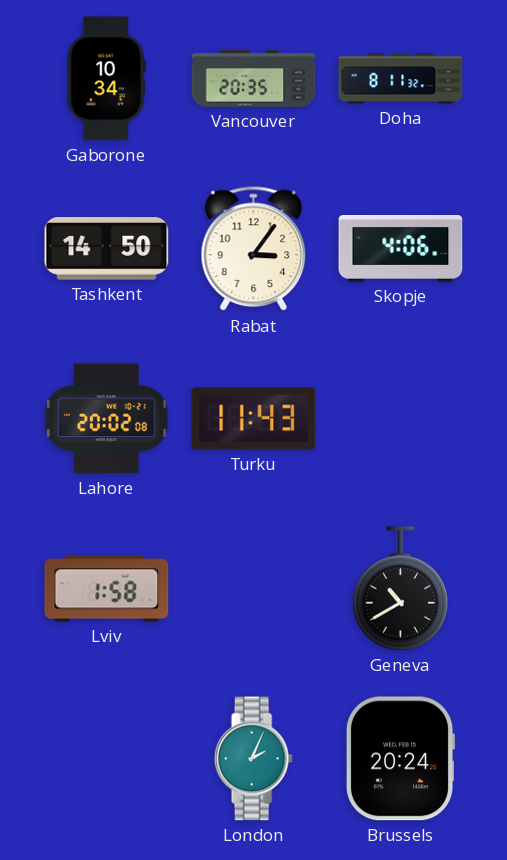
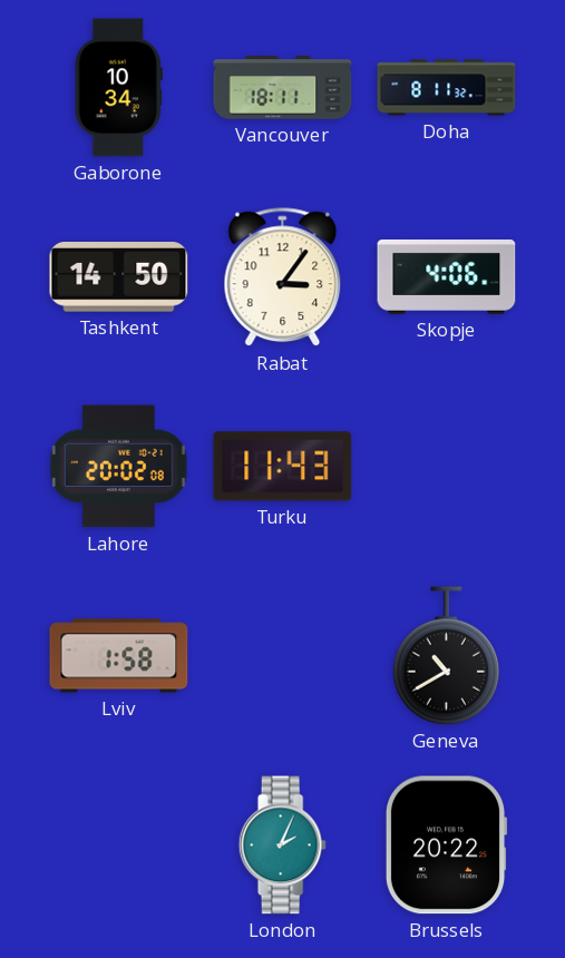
Vancouver: 20:35 -> 18:11 (283, 88)
Brussels: 20:24 -> 20:22 (446, 845)
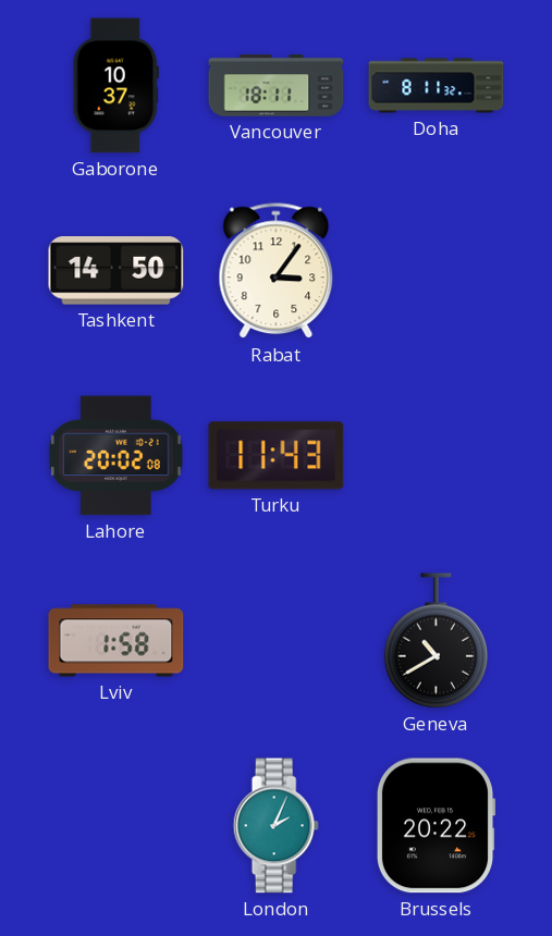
Gaborone: 10:34 -> 10:37 (115, 86)
Skopje: 4:06 -> none (447, 277)
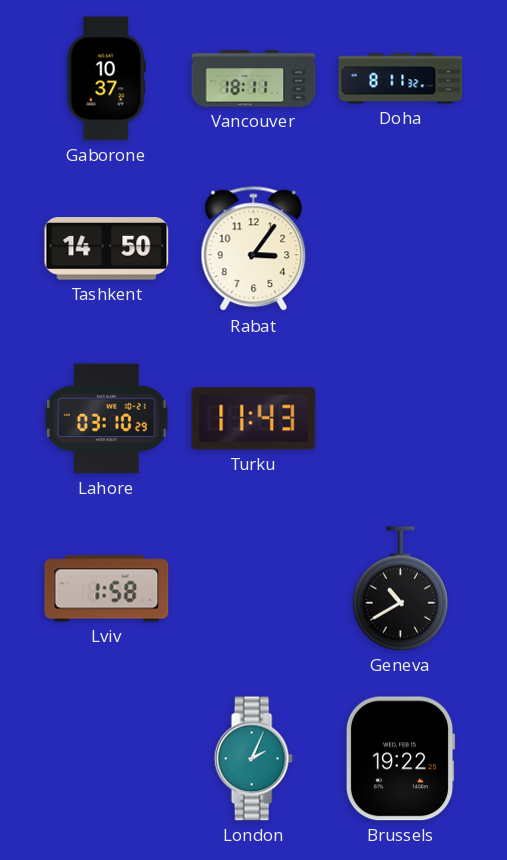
Lahore: 20:02 -> 03:10 (106, 419)
Brussels: 20:22 -> 19:22 (400, 759)
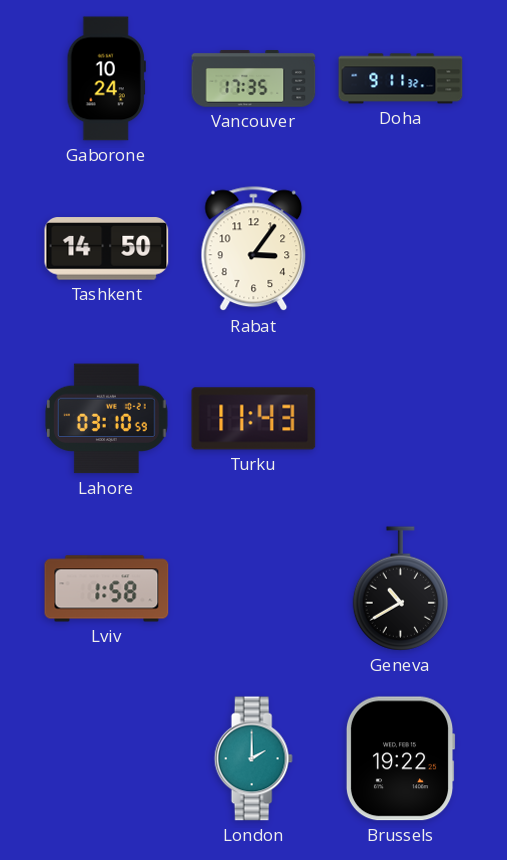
Gaborone: 10:37 -> 10:24 (106, 79)
Vancouver: 18:11 -> 17:35 (254, 79)
Doha: 8:11 -> 9:11 (401, 79)
Lahore: 03:10:29 -> 03:10:59 (106, 419)
London: 2:04 -> 2:00 (253, 759)
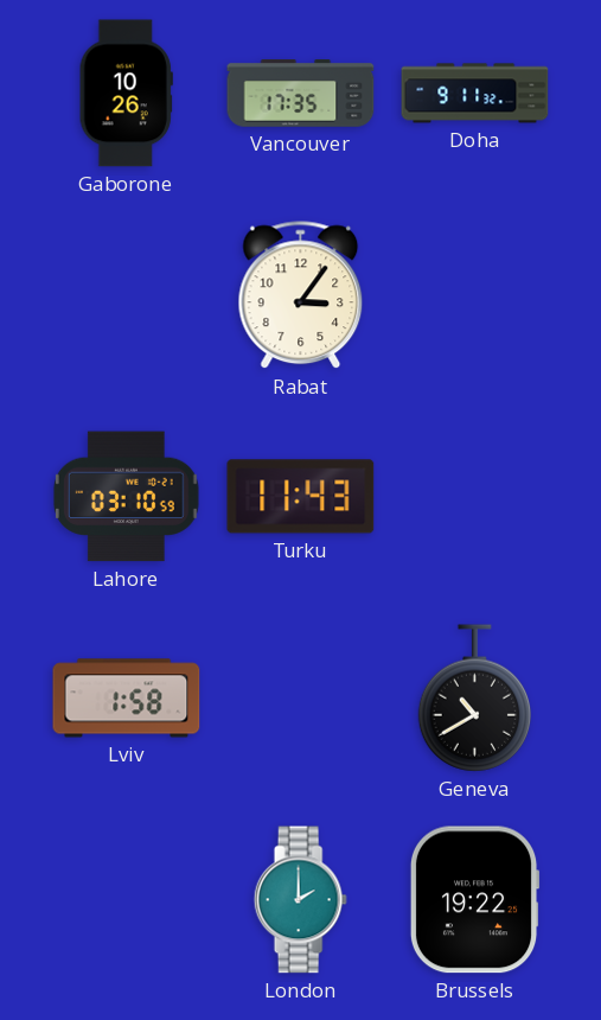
Gaborone: 10:24 -> 10:26 (126, 94)
Tashkent: 14:50 -> none (107, 249)
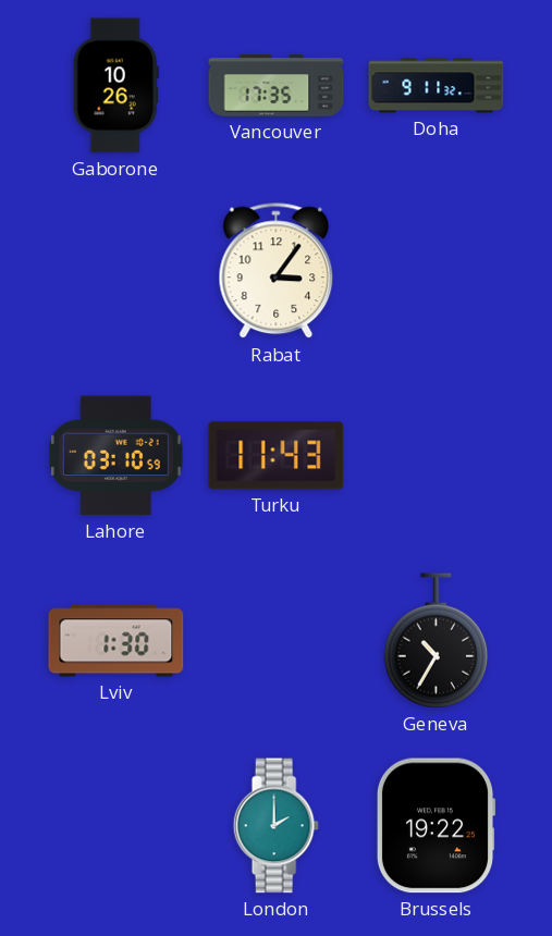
Lviv: 1:58 -> 1:30 (116, 641)
Geneva: 10:40 -> 10:35 (436, 641)
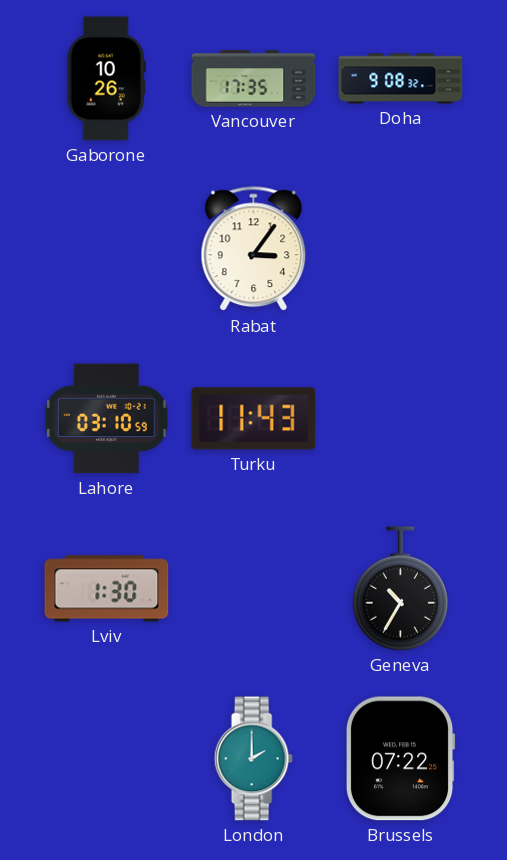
Doha: 9:11 -> 9:08 (401, 79)
Brussels: 19:22 -> 07:22 (400, 759)
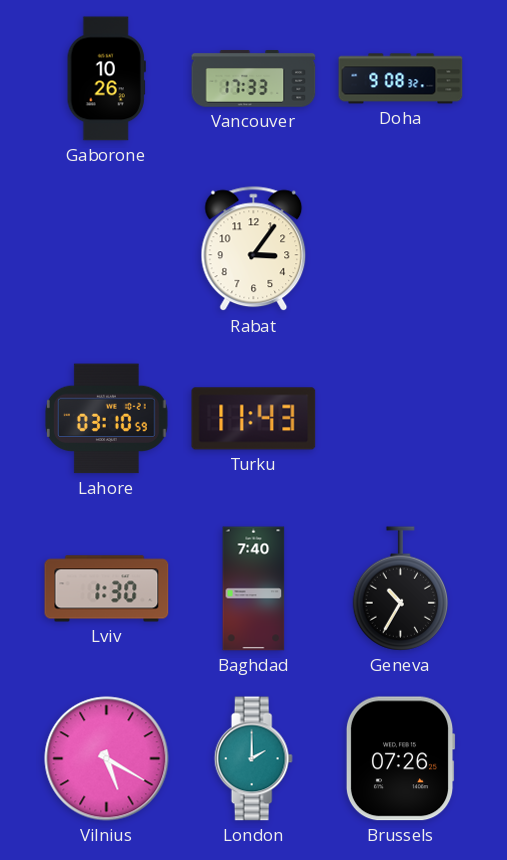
Vancouver: 17:35 -> 17:33 (254, 79)
Baghdad: none -> 7:40 (254, 589)
Vilnius: none -> 5:20 (107, 759)
Brussels: 07:22 -> 07:26 (400, 759)
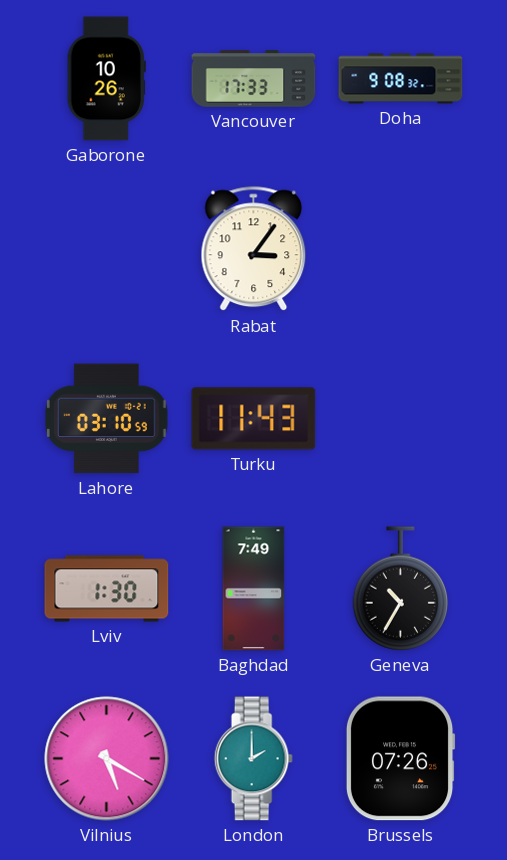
Baghdad: 7:40 -> 7:49 (254, 589)
